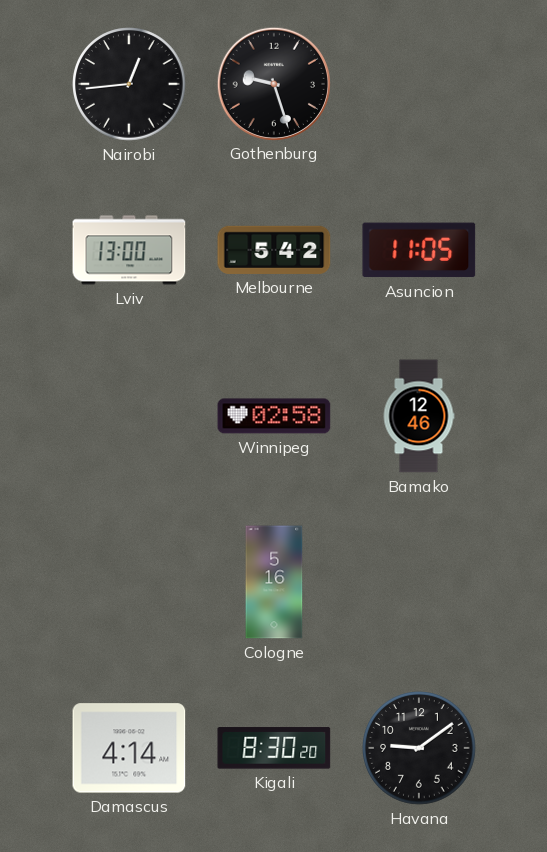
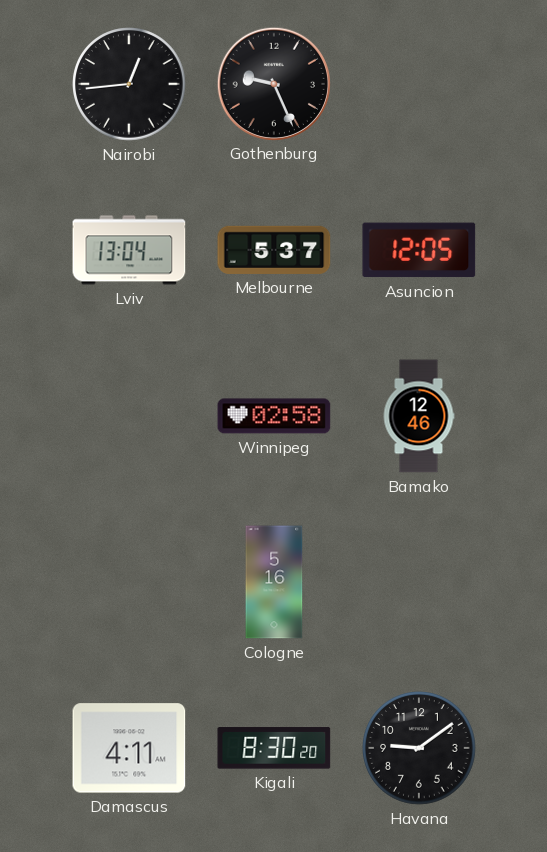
Gothenburg: 9:27 -> 9:26 (273, 83)
Lviv: 13:00 -> 13:04 (129, 250)
Melbourne: 5:42 -> 5:37 (274, 250)
Asuncion: 11:05 -> 12:05 (419, 250)
Damascus: 4:14 -> 4:11 (129, 748)
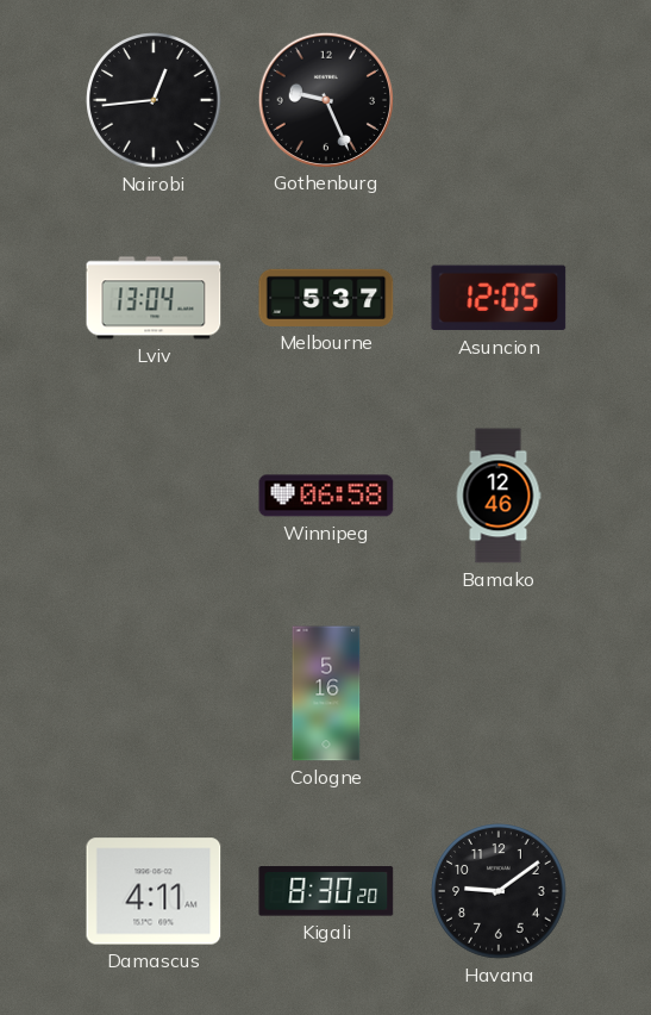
Winnipeg: 02:58 -> 06:58 (326, 496)
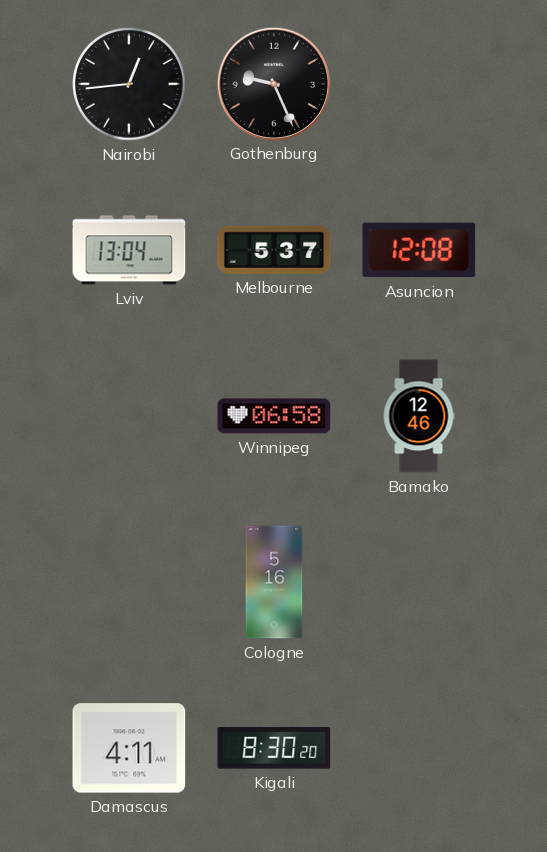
Asuncion: 12:05 -> 12:08 (419, 250)
Havana: 9:09 -> none (499, 891)
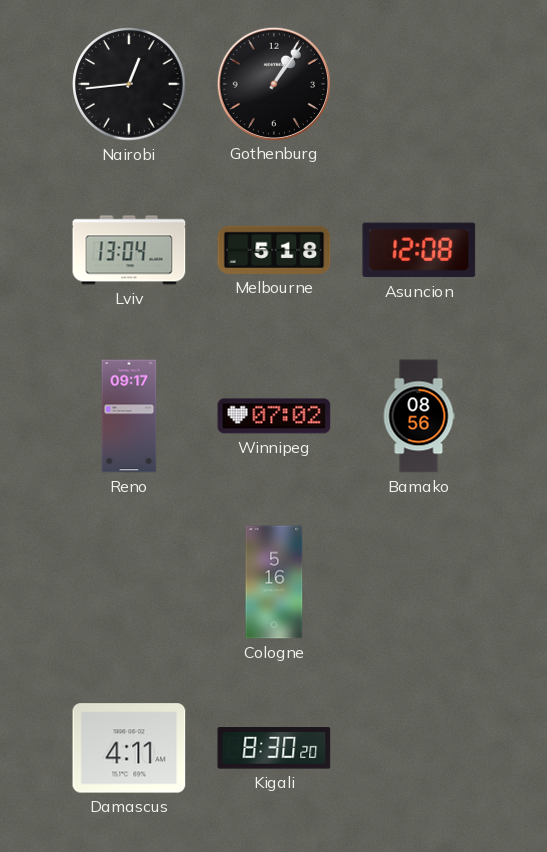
Gothenburg: 9:26 -> 1:06 (273, 83)
Melbourne: 5:37 -> 5:18 (274, 250)
Reno: none -> 09:17 (129, 416)
Winnipeg: 06:58 -> 07:02 (274, 416)
Bamako: 12:46 -> 08:56 (419, 416)
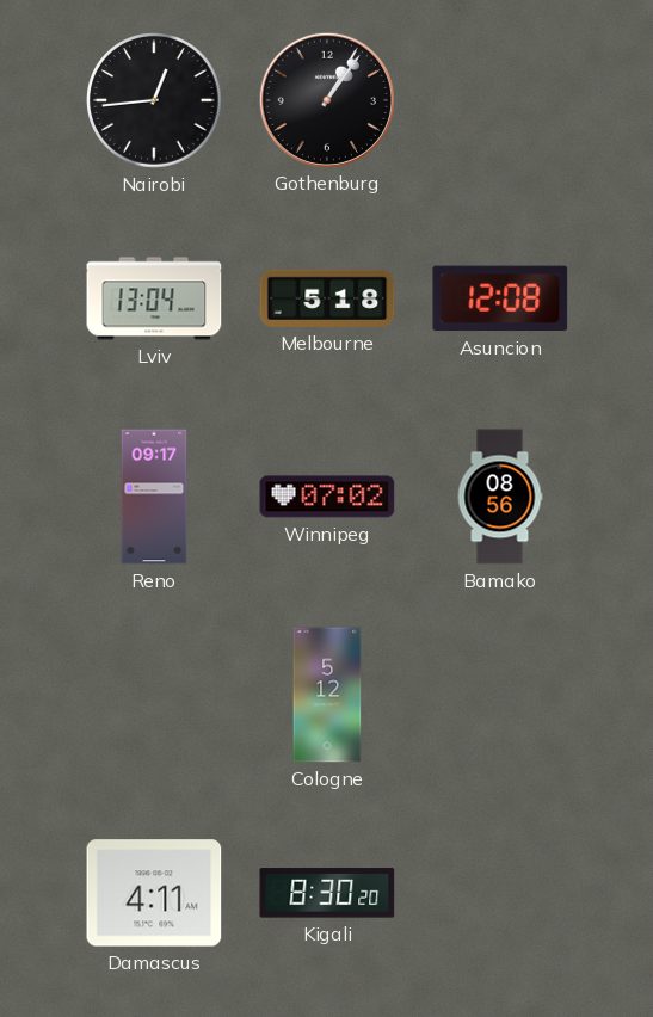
Cologne: 5:16 -> 5:12 (327, 695)
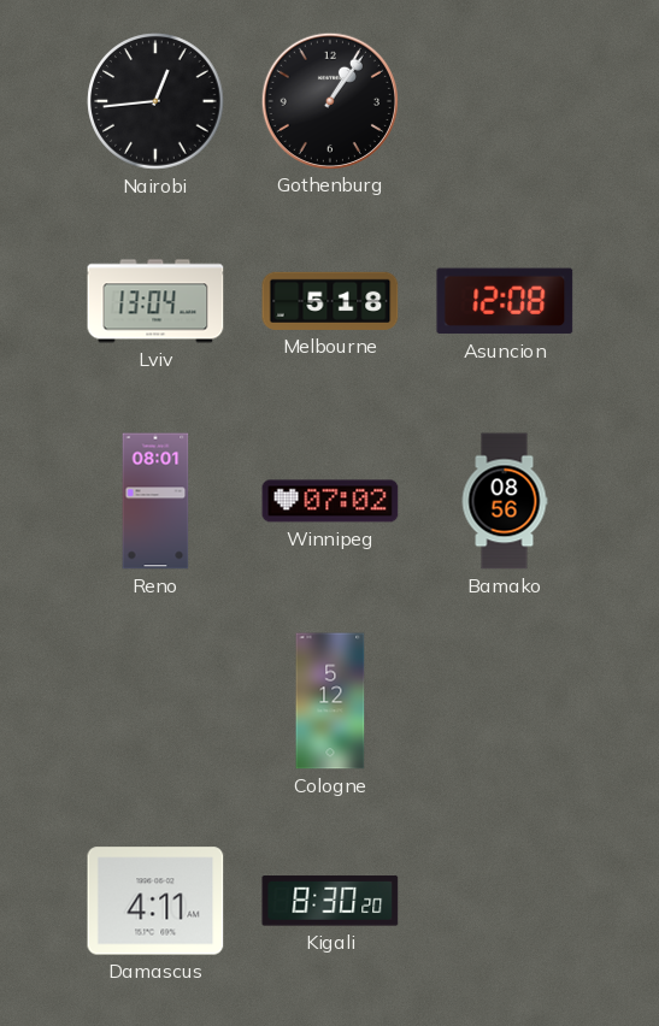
Reno: 09:17 -> 08:01 (155, 501)
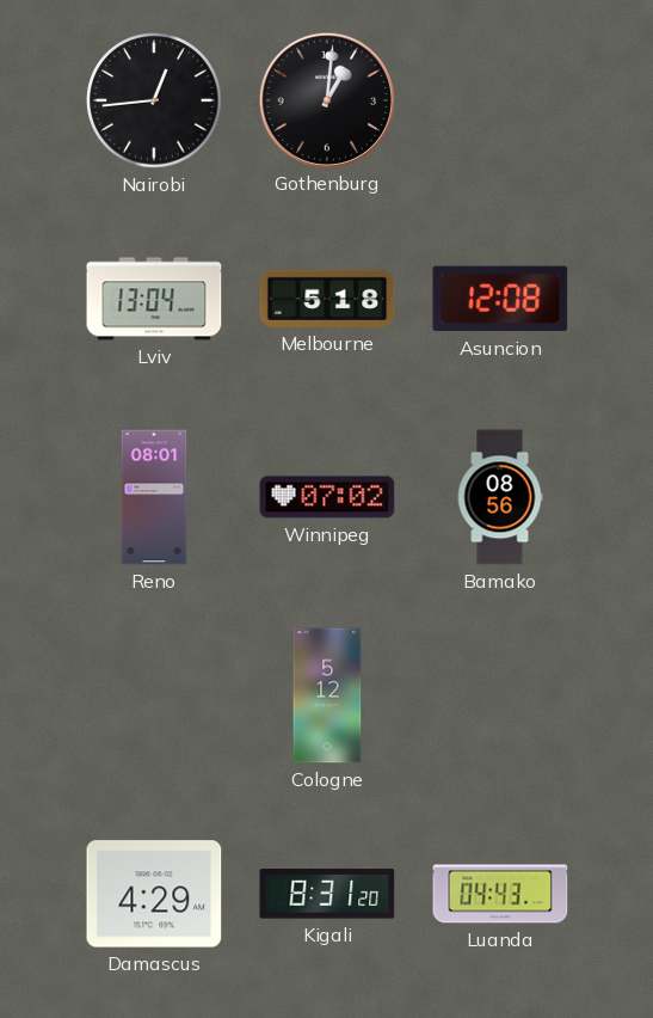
Gothenburg: 1:06 -> 1:01 (326, 99)
Damascus: 4:11 -> 4:29 (154, 894)
Kigali: 8:30 -> 8:31 (327, 894)
Luanda: none -> 04:43 (500, 894)
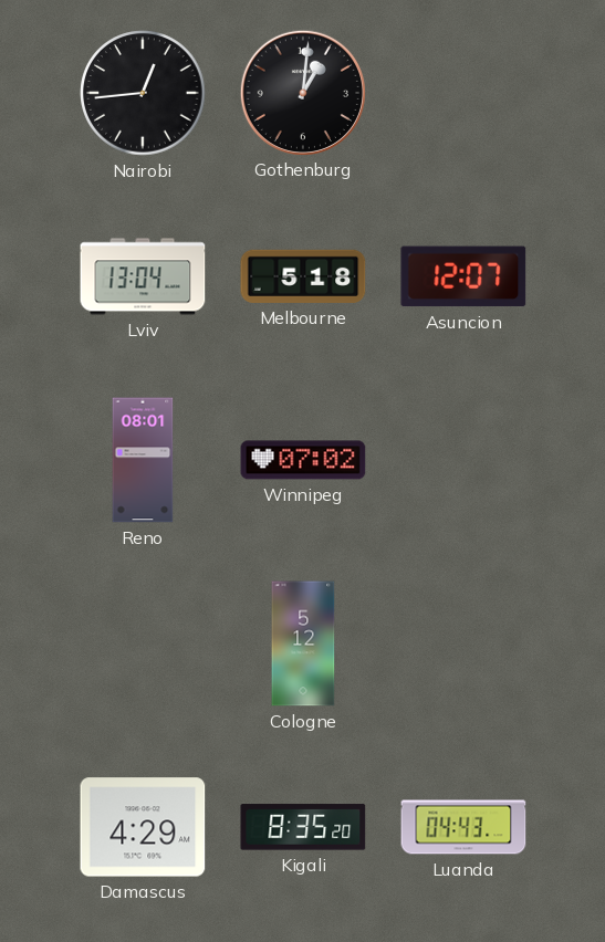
Asuncion: 12:08 -> 12:07 (463, 276)
Bamako: 08:56 -> none (500, 497)
Kigali: 8:31 -> 8:35 (303, 827)
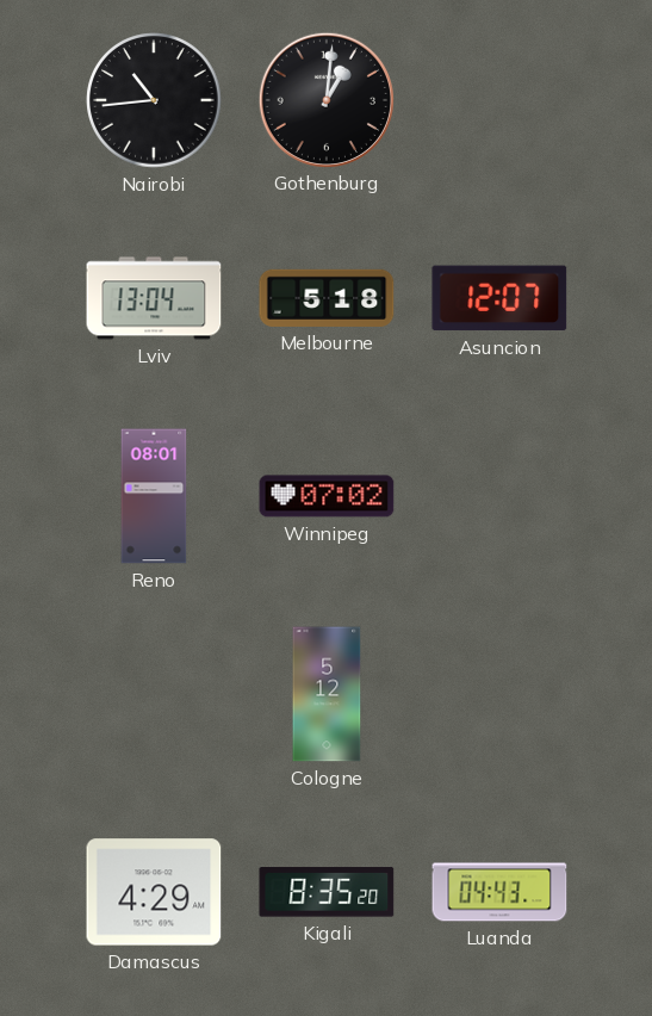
Nairobi: 12:44 -> 10:44 (154, 100)
